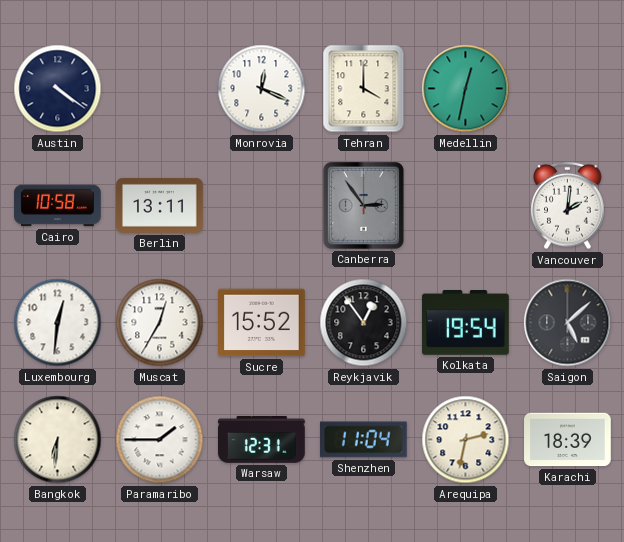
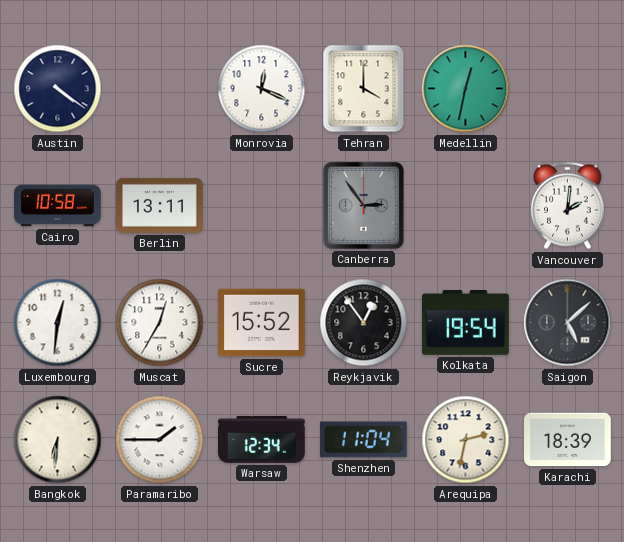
Warsaw: 12:31 -> 12:34 (262, 439)
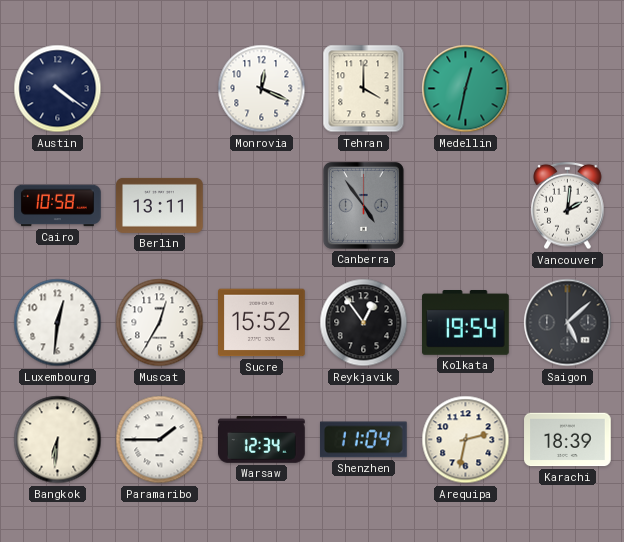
Canberra: 2:54 -> 4:54 (363, 205)
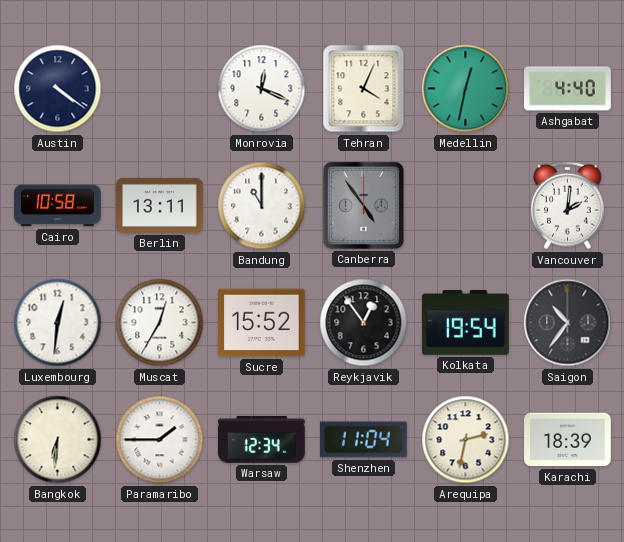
Tehran: 4:00 -> 4:04 (364, 89)
Ashgabat: none -> 4:40 (568, 89)
Bandung: none -> 11:00 (262, 206)
Saigon: 5:08 -> 10:36 (568, 323)
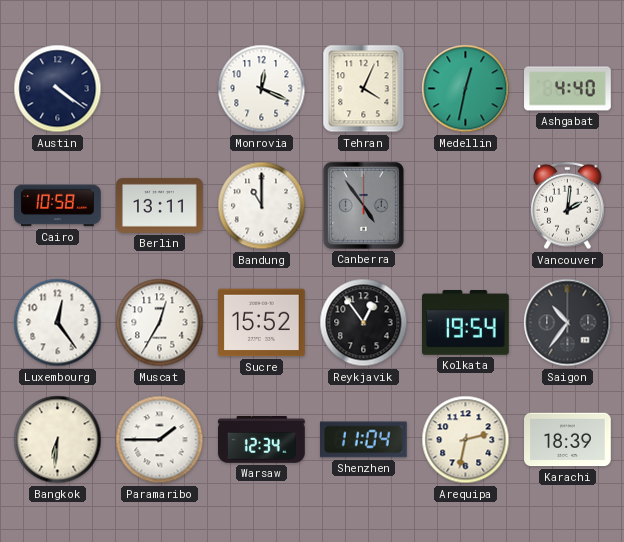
Luxembourg: 12:31 -> 12:24 (58, 323)
